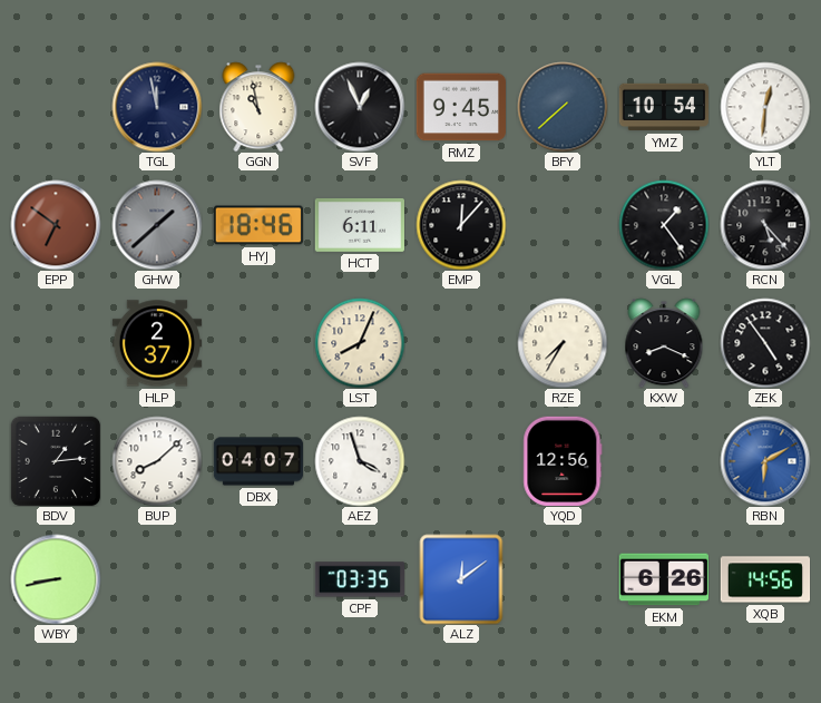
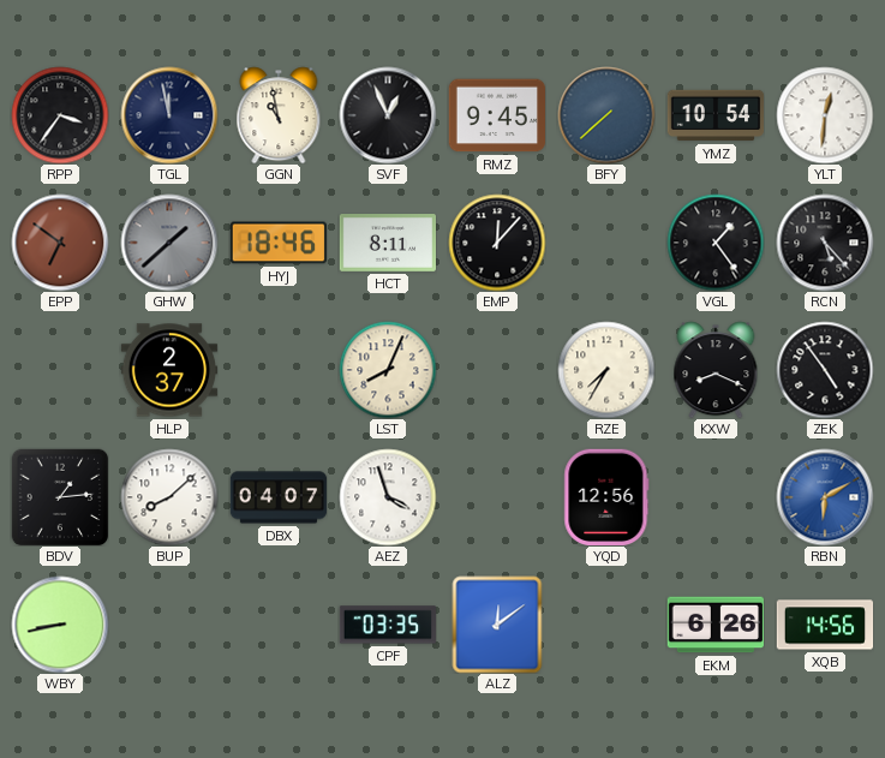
RPP: none -> 3:36 (60, 115)
HCT: 6:11 -> 8:11 (387, 244)
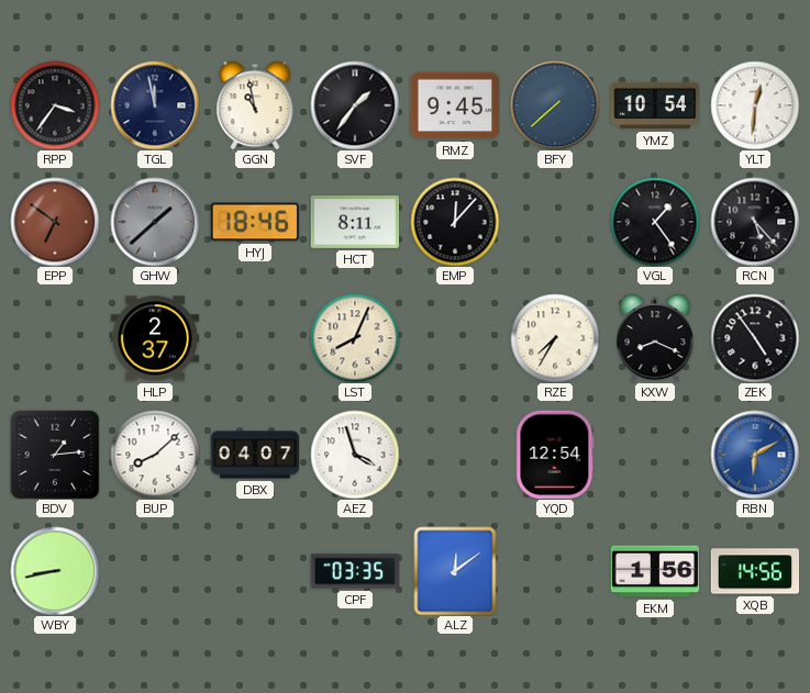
SVF: 12:56 -> 1:36 (355, 105)
YQD: 12:56 -> 12:54 (555, 454)
EKM: 6:26 -> 1:56 (654, 571)
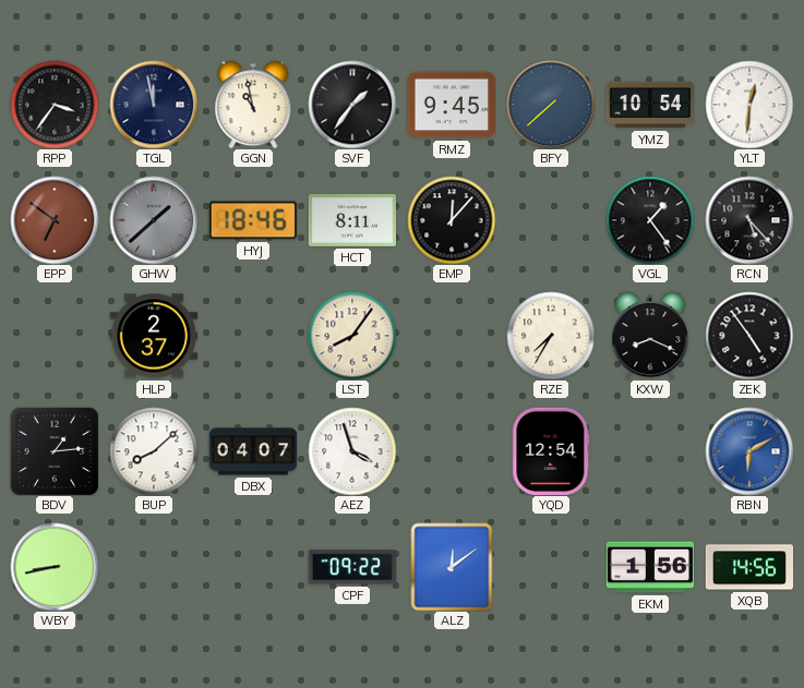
LST: 8:04 -> 8:06 (352, 336)
CPF: 03:35 -> 09:22 (352, 567)
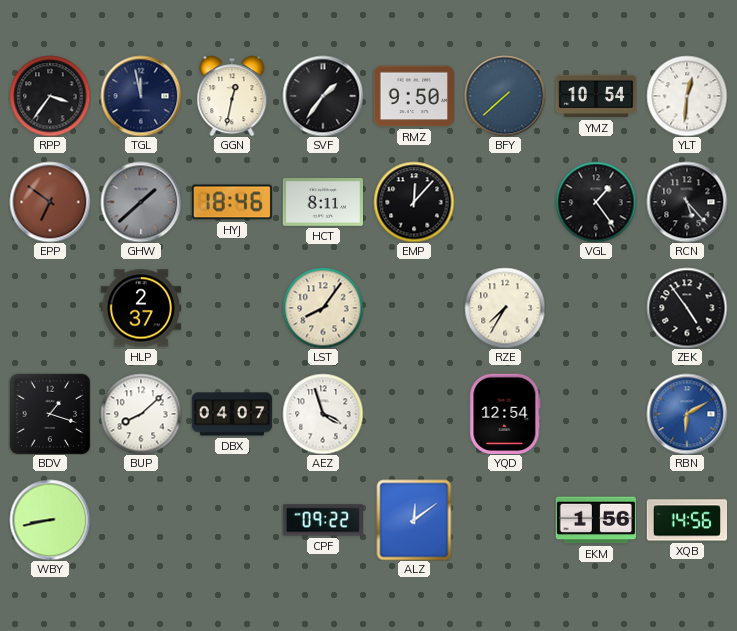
GGN: 10:58 -> 12:32 (232, 96)
RMZ: 9:45 -> 9:50 (413, 96)
KXW: 8:19 -> none (650, 336)
BDV: 1:14 -> 1:18 (50, 414)
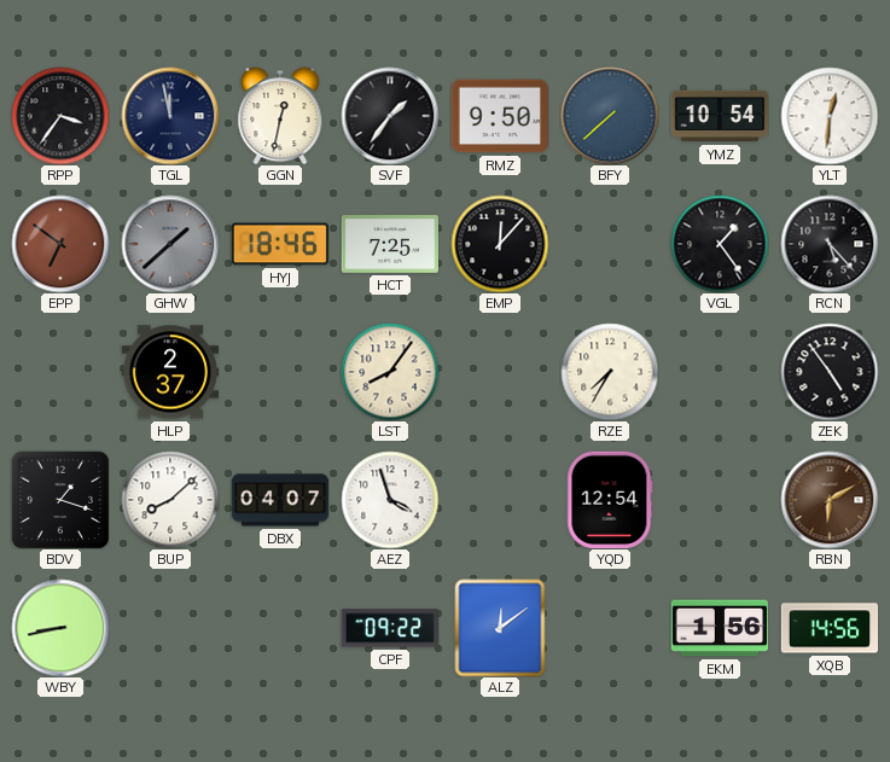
HCT: 8:11 -> 7:25 (389, 245)
RBN dial: blue -> brown (830, 500)
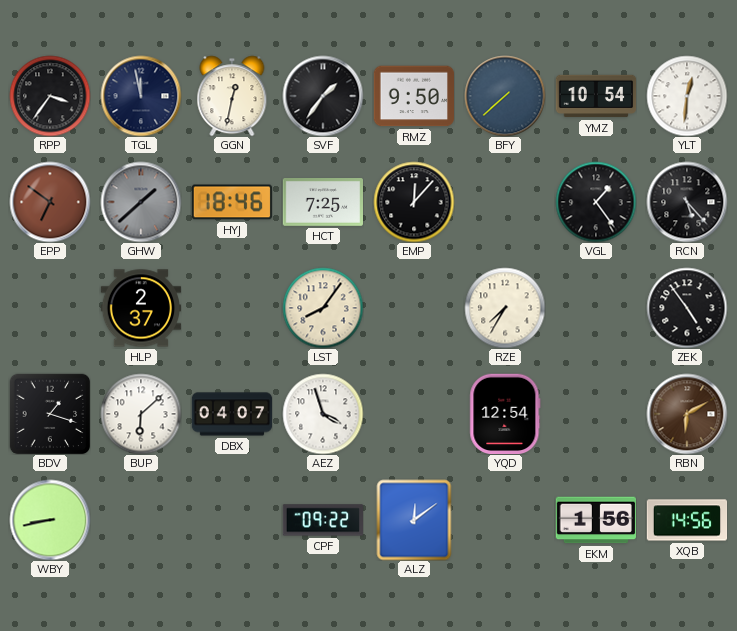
BUP: 8:08 -> 6:08 (141, 414)
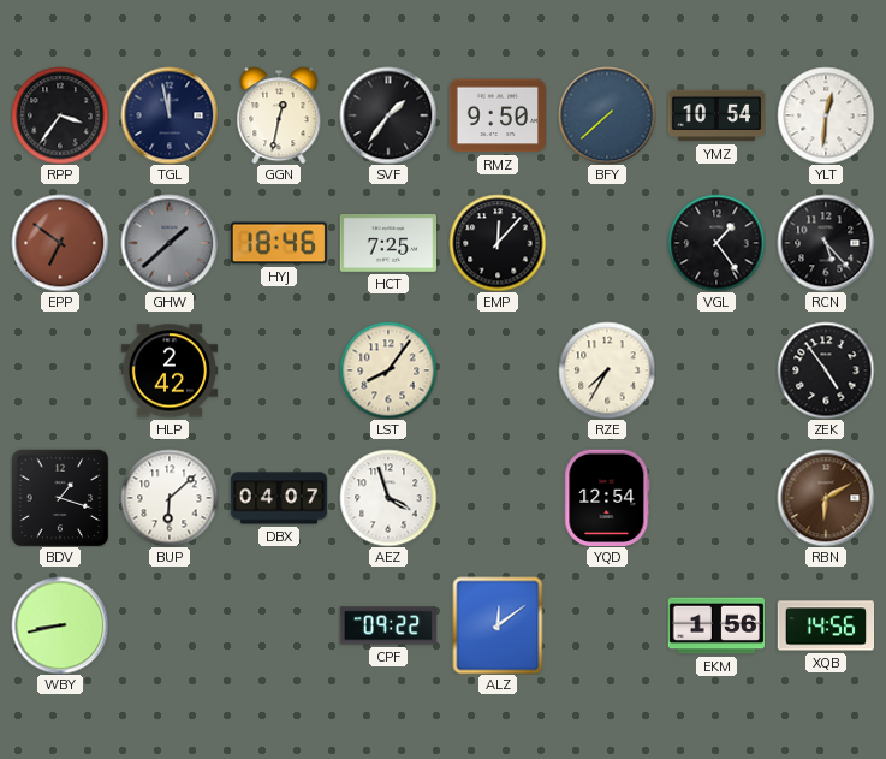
HLP: 2:37 -> 2:42 (168, 370)
